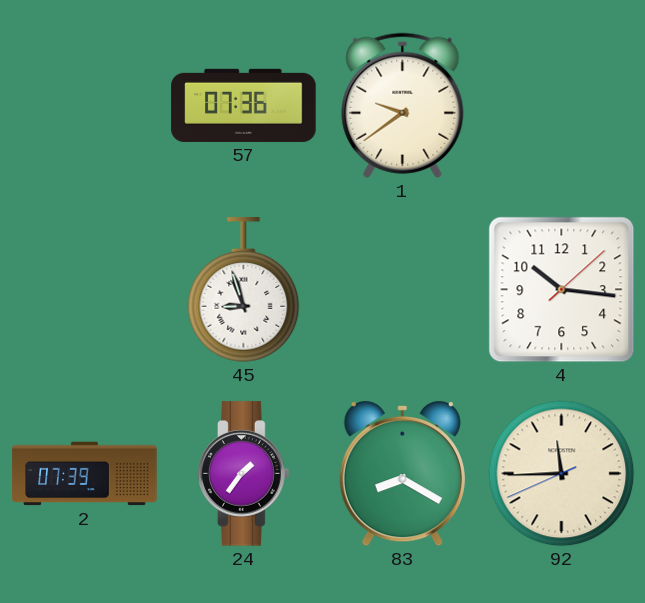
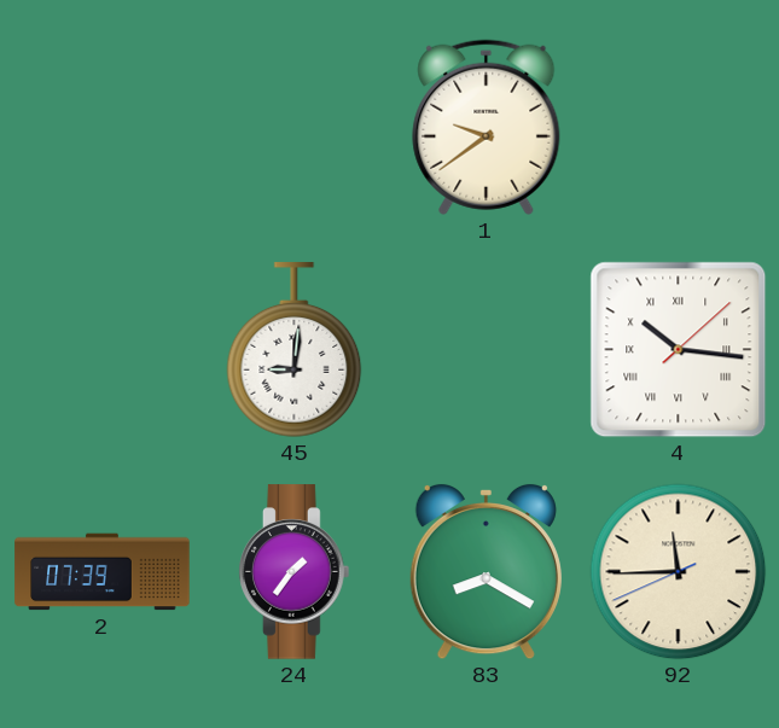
57: 07:36 -> none (244, 105)
45: 8:57 -> 9:01 (295, 350)
4 numerals: Arabic -> Roman (679, 350)
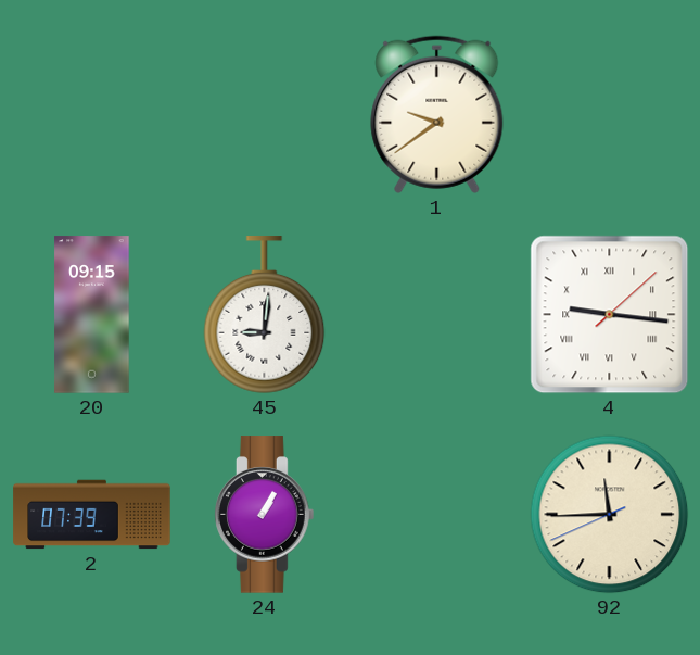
20: none -> 09:15 (92, 315)
4: 10:16 -> 9:16 (610, 315)
24: 1:36 -> 1:05 (265, 515)
83: 8:20 -> none (486, 572)
